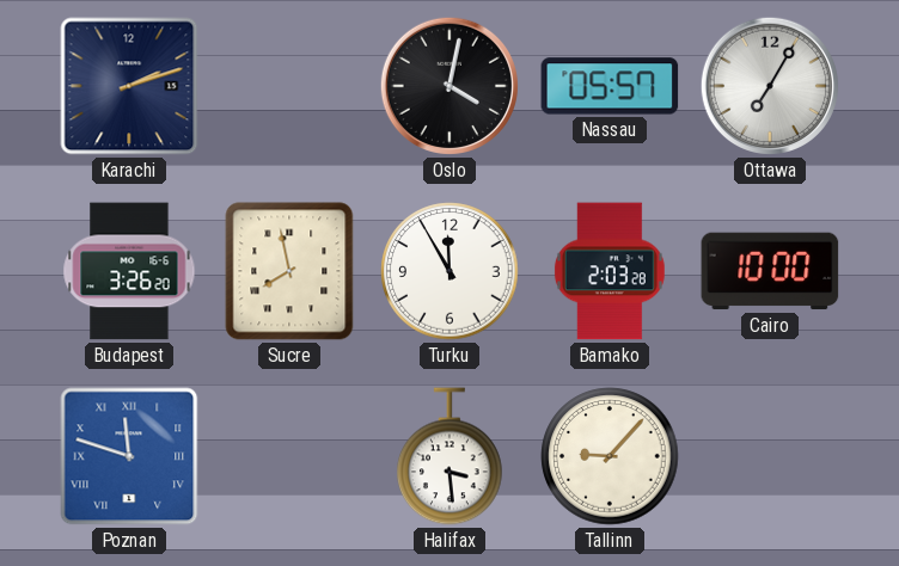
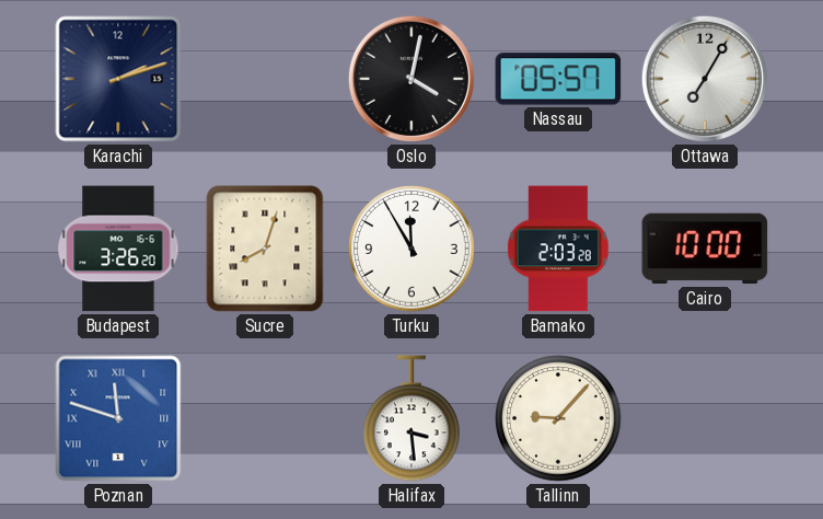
Sucre: 7:58 -> 8:03 (265, 249)
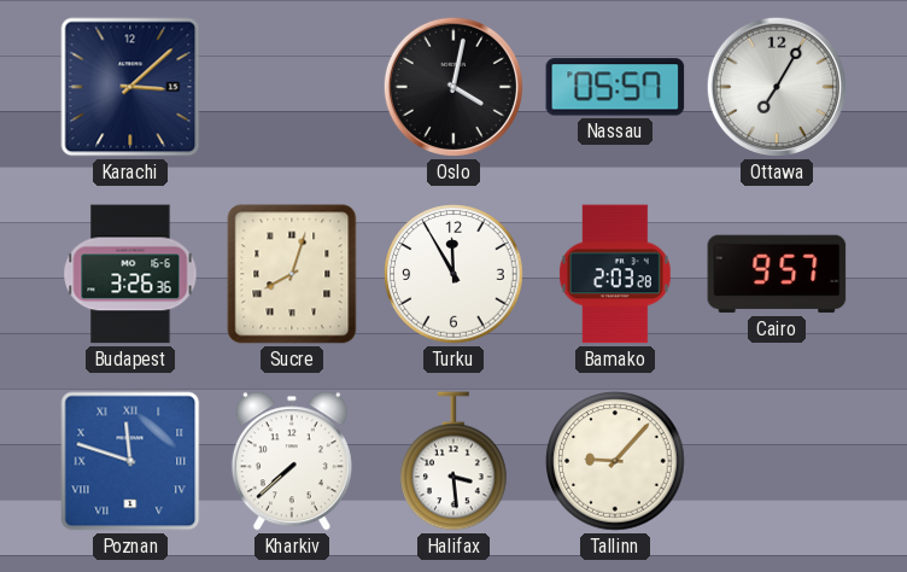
Karachi: 2:12 -> 3:08 (130, 87)
Budapest: 3:26:20 -> 3:26:36 (130, 274)
Cairo: 10:00 -> 9:57 (777, 274)
Kharkiv: none -> 7:38 (292, 461)
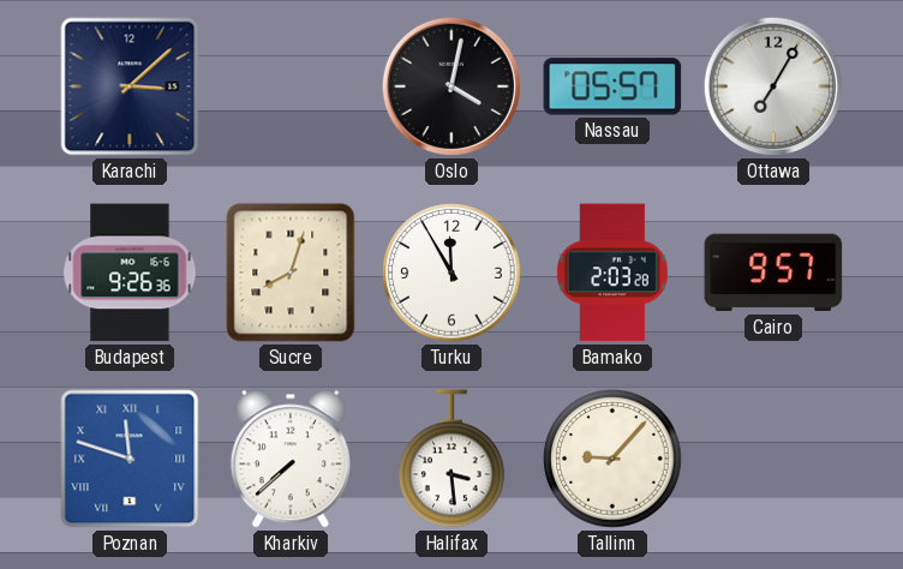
Budapest: 3:26 -> 9:26 (130, 272)
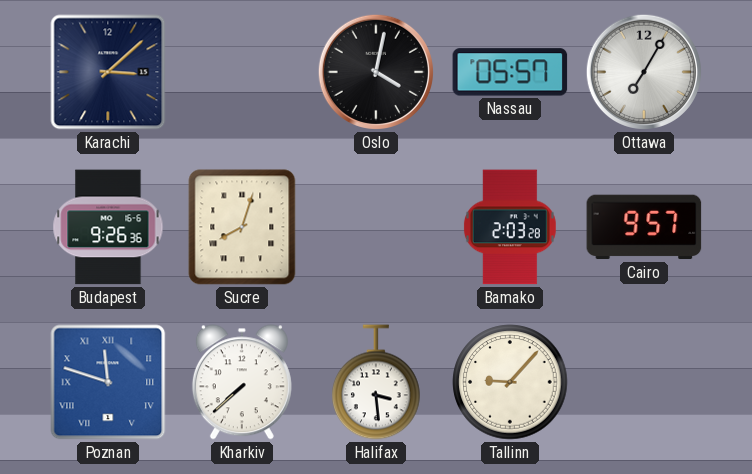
Turku: 11:55 -> none (451, 272)
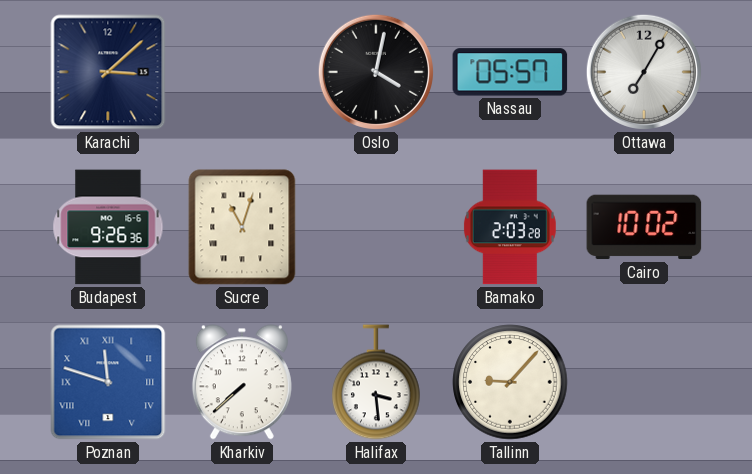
Sucre: 8:03 -> 11:03 (242, 227)
Cairo: 9:57 -> 10:02 (644, 227)
